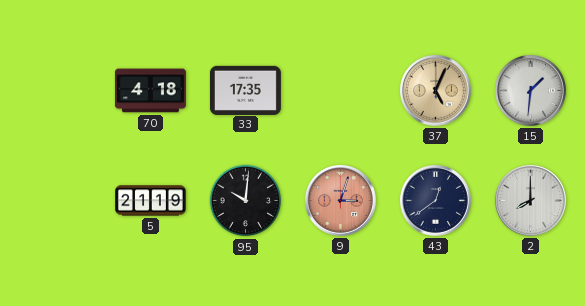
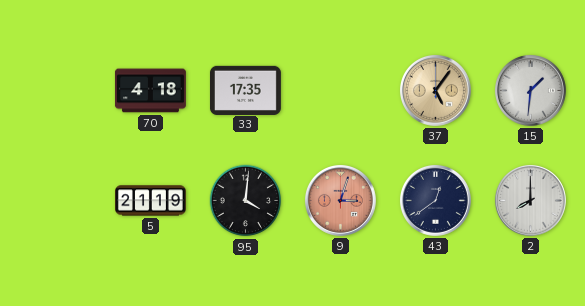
37: 5:04 -> 5:06 (435, 90)
95: 10:01 -> 4:01 (246, 201)
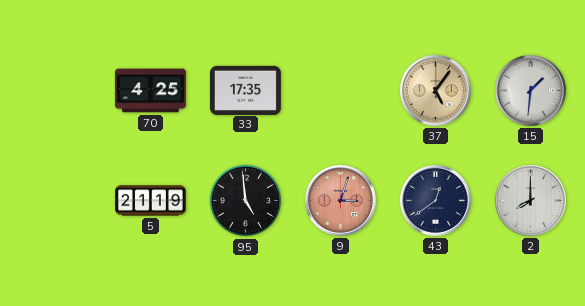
70: 4:18 -> 4:25 (150, 91)
95: 4:01 -> 4:59 (246, 201)
